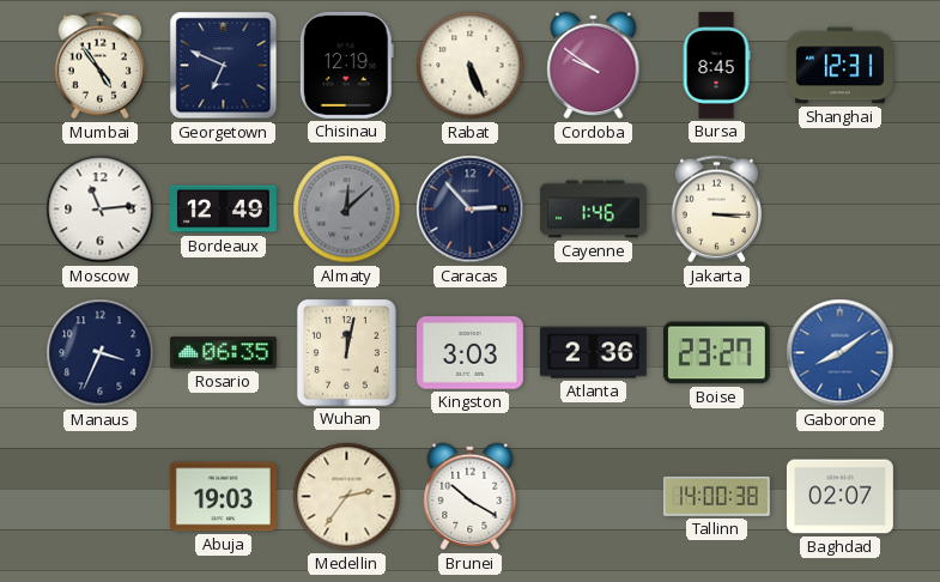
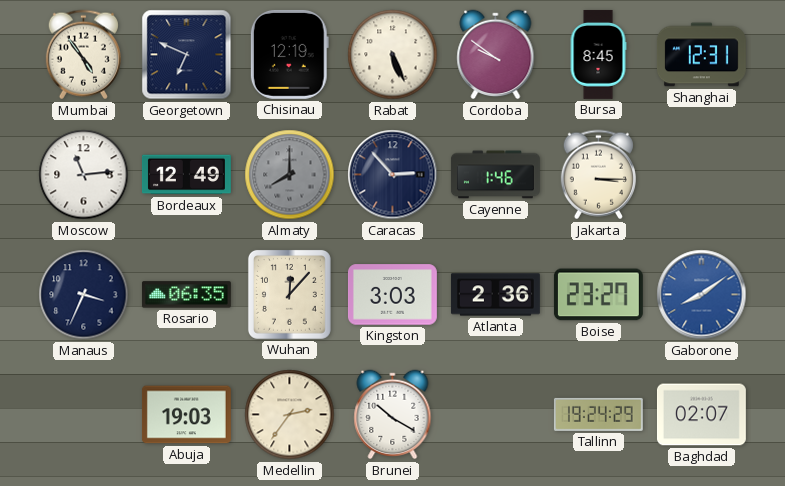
Almaty: 12:08 -> 8:00 (290, 175)
Wuhan: 12:02 -> 12:07 (289, 294)
Tallinn: 14:00 -> 19:24 (598, 414)
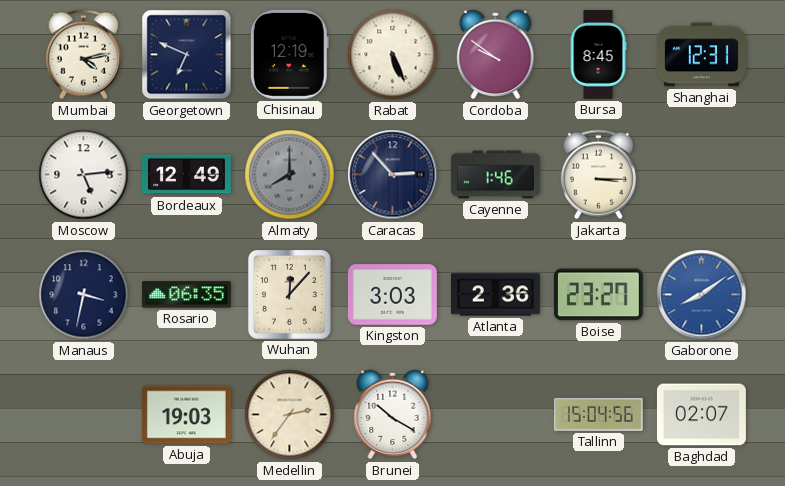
Mumbai: 4:54 -> 4:13 (83, 55)
Moscow: 11:14 -> 5:14 (84, 175)
Manaus: 3:34 -> 3:32 (84, 295)
Tallinn: 19:24 -> 15:04 (598, 414)
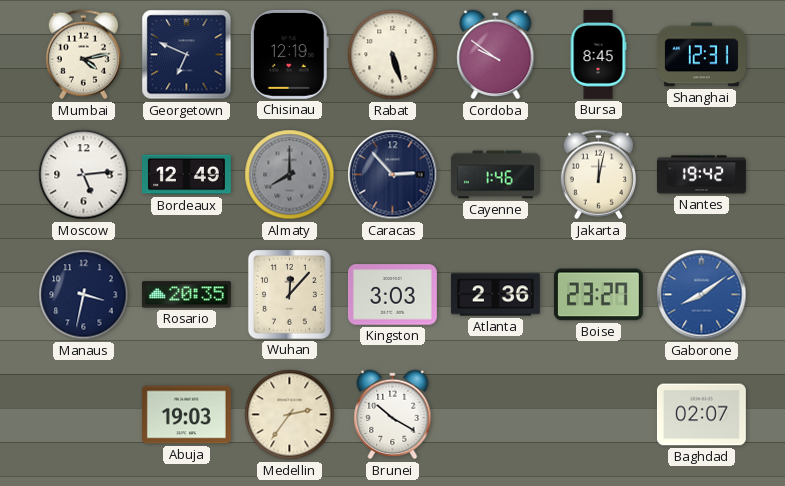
Rabat: 5:26 -> 5:27 (393, 55)
Jakarta: 3:15 -> 12:02 (598, 175)
Nantes: none -> 19:42 (701, 175)
Rosario: 06:35 -> 20:35 (186, 295)
Tallinn: 15:04 -> none (598, 414)
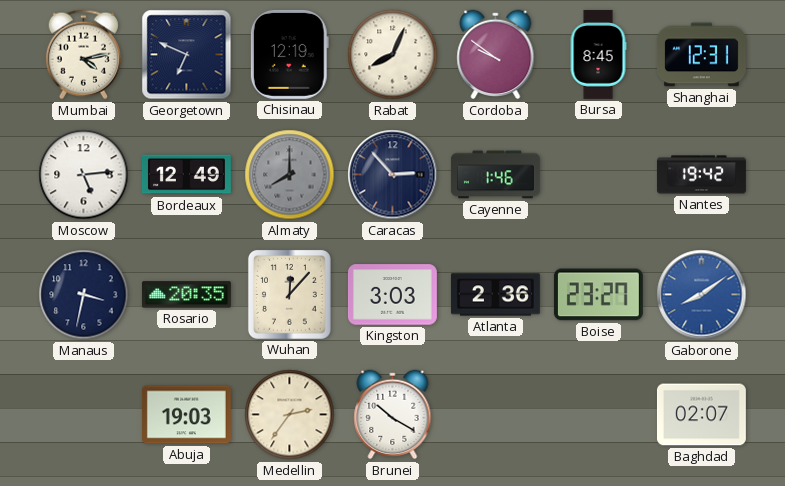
Rabat: 5:27 -> 8:04 (393, 55)
Jakarta: 12:02 -> none (598, 175)
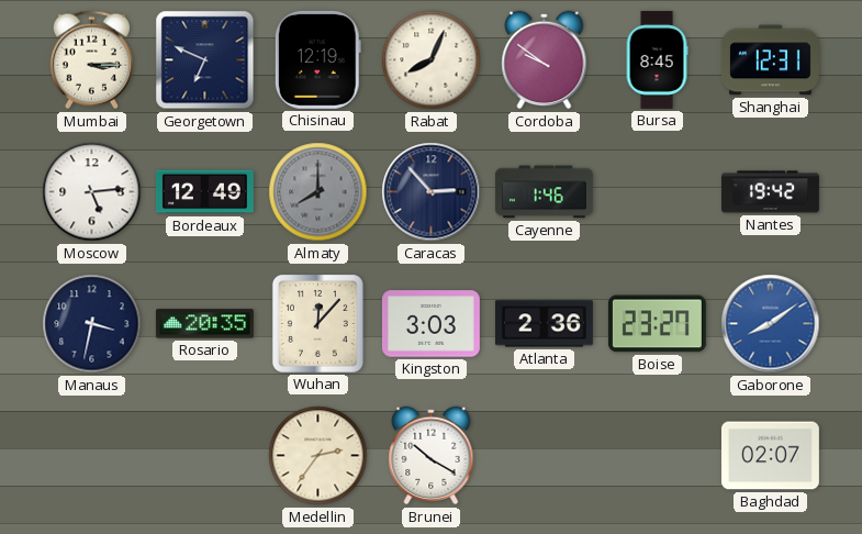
Mumbai: 4:13 -> 3:15 (91, 60)
Abuja: 19:03 -> none (186, 415)
